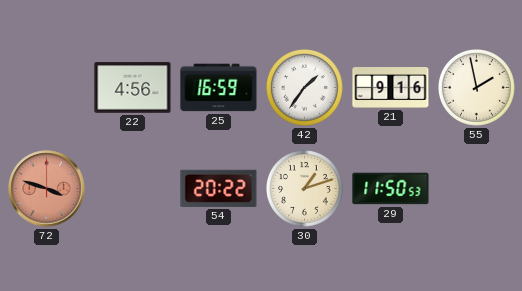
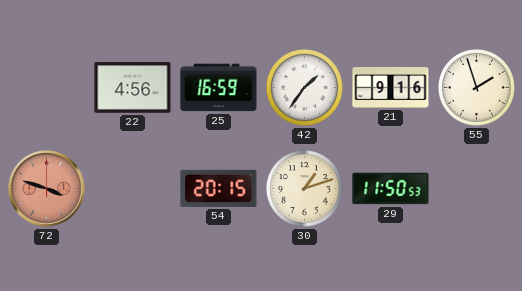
55: 1:58 -> 1:57 (476, 87)
54: 20:22 -> 20:15 (219, 188)
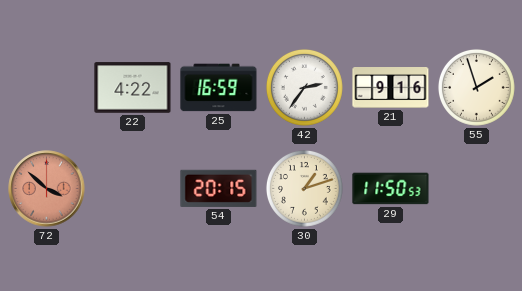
22: 4:56 -> 4:22 (133, 88)
42: 1:36 -> 2:36 (304, 87)
72: 3:48 -> 3:52 (47, 189)
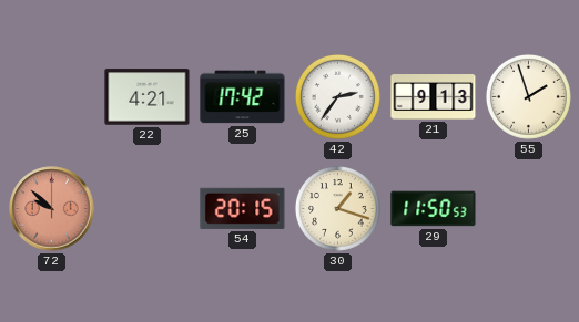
22: 4:22 -> 4:21 (148, 97)
25: 16:59 -> 17:42 (243, 97)
21: 9:16 -> 9:13 (434, 97)
72: 3:52 -> 9:52 (52, 209)
30: 1:12 -> 1:18 (337, 208)
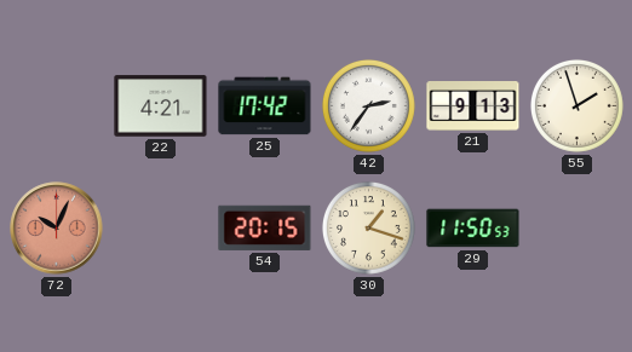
72: 9:52 -> 10:04 (57, 229)
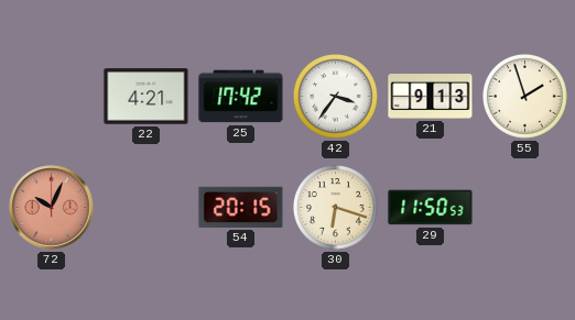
42: 2:36 -> 3:36 (335, 96)
30: 1:18 -> 6:18 (335, 207)
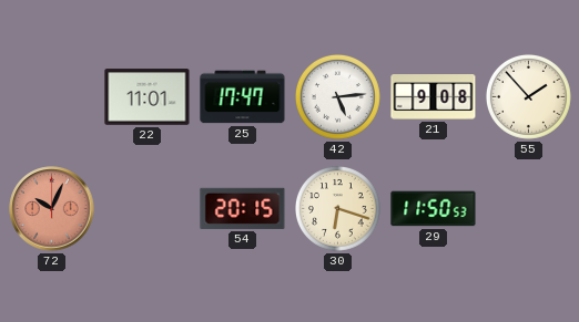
22: 4:21 -> 11:01 (148, 97)
25: 17:42 -> 17:47 (243, 97)
42: 3:36 -> 5:14 (337, 96)
21: 9:13 -> 9:08 (434, 97)
55: 1:57 -> 1:53 (528, 96)
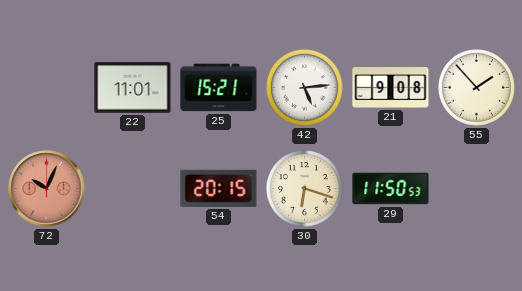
25: 17:47 -> 15:21 (219, 88)
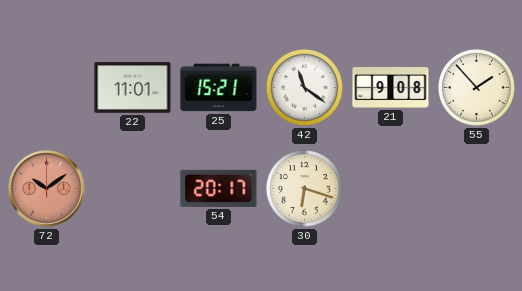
42: 5:14 -> 11:21 (304, 87)
72: 10:04 -> 10:09 (47, 189)
54: 20:15 -> 20:17 (219, 188)
29: 11:50 -> none (391, 189)
